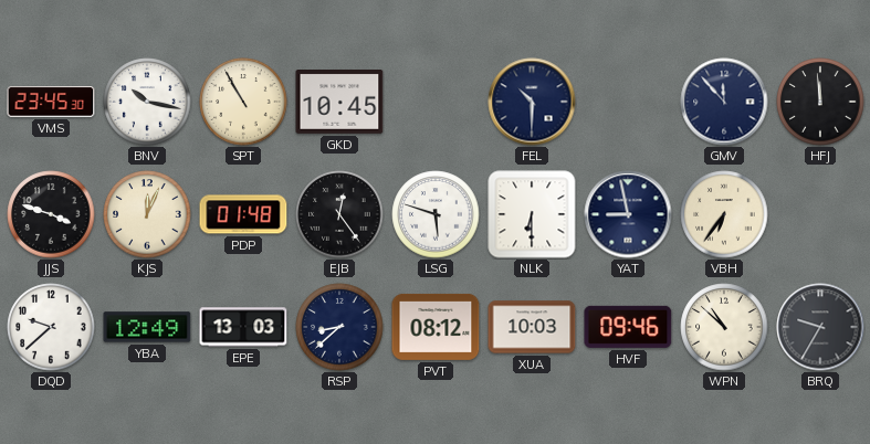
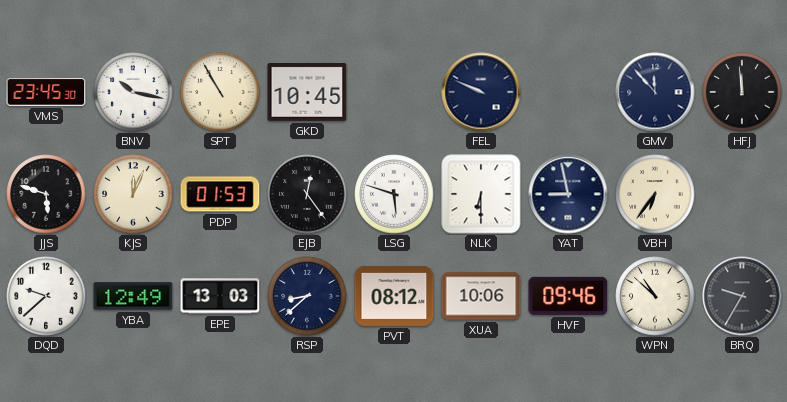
FEL: 10:30 -> 9:49 (481, 92)
JJS: 3:48 -> 5:48 (46, 194)
PDP: 01:48 -> 01:53 (220, 194)
XUA: 10:03 -> 10:06 (481, 296)
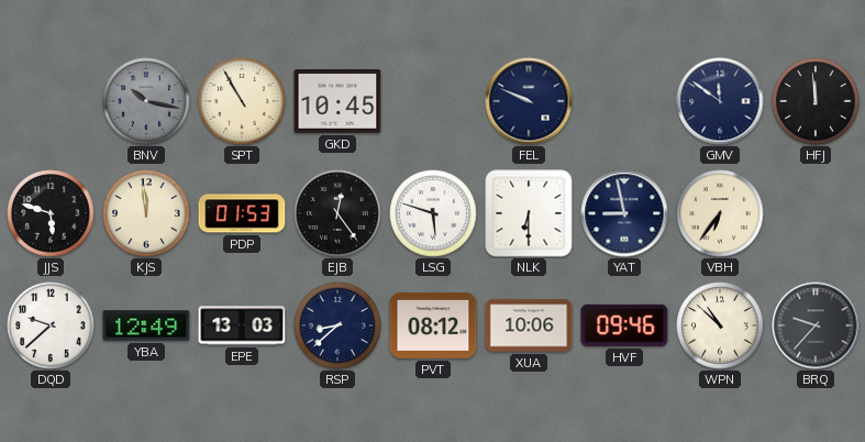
VMS: 23:45 -> none (46, 92)
BNV dial: white -> grey (146, 101)
GMV: 11:53 -> 11:51 (720, 101)
KJS: 12:04 -> 11:59 (146, 213)
BRQ: 9:35 -> 9:37 (816, 325)
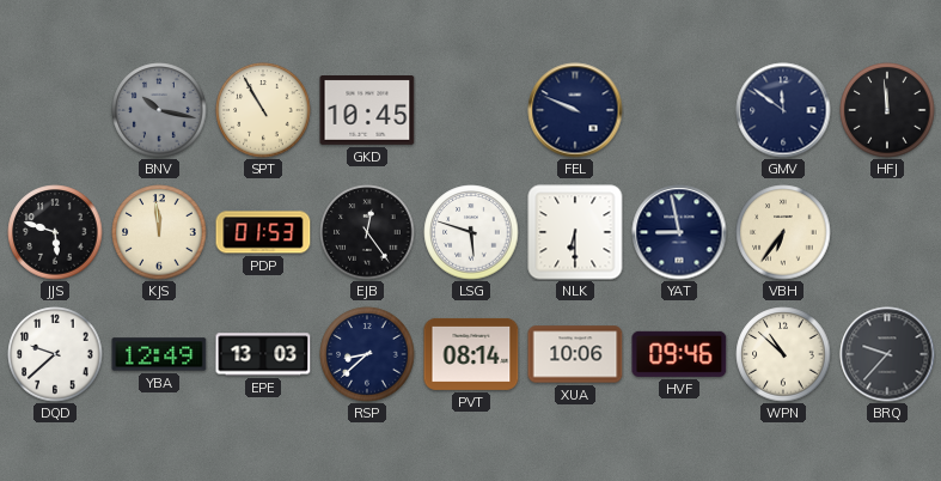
PVT: 08:12 -> 08:14 (471, 354)
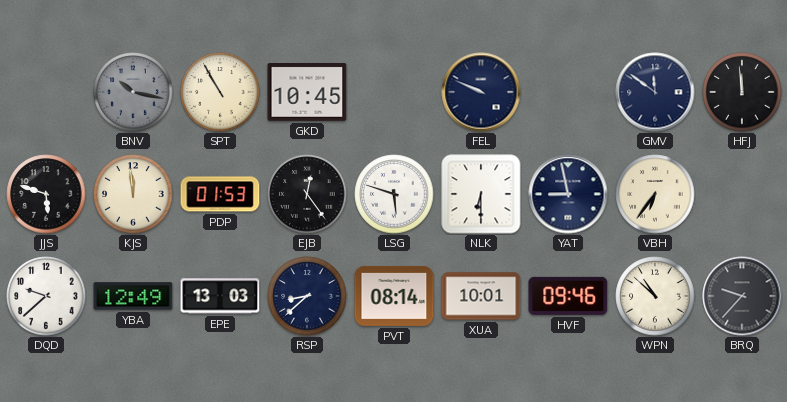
XUA: 10:06 -> 10:01 (481, 296)
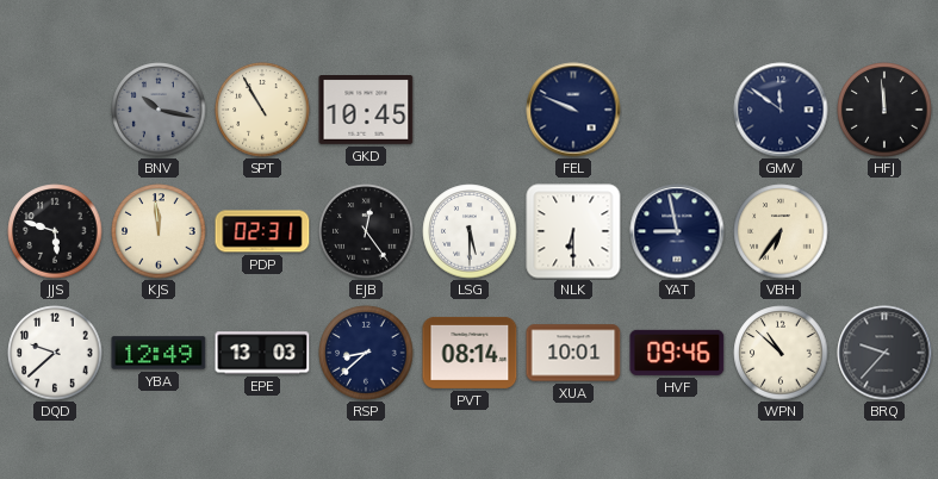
PDP: 01:53 -> 02:31 (262, 231)
LSG: 5:48 -> 5:30 (470, 231)
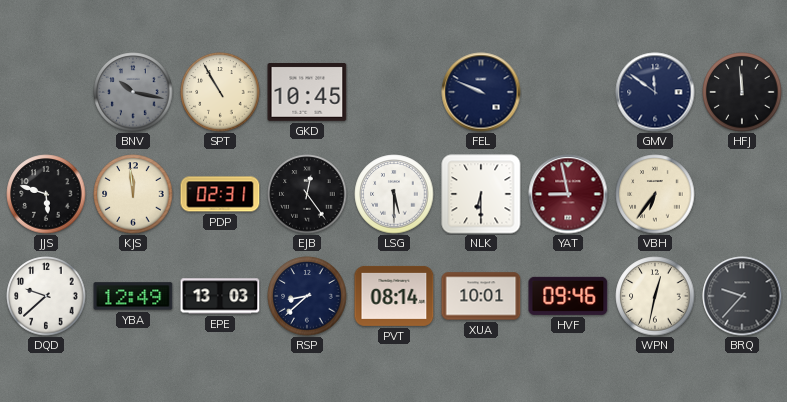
YAT dial: navy -> burgundy (568, 194)
WPN: 10:52 -> 12:32 (655, 296)
